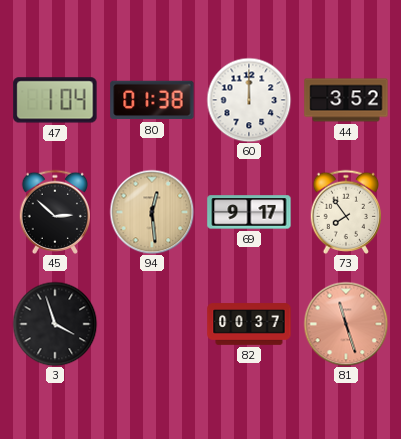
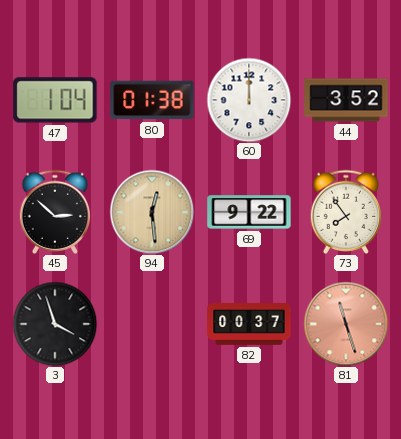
69: 9:17 -> 9:22 (249, 212)
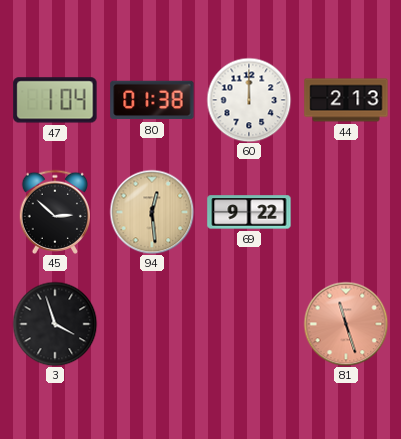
44: 3:52 -> 2:13 (346, 100)
73: 7:54 -> none (345, 212)
82: 00:37 -> none (249, 324)
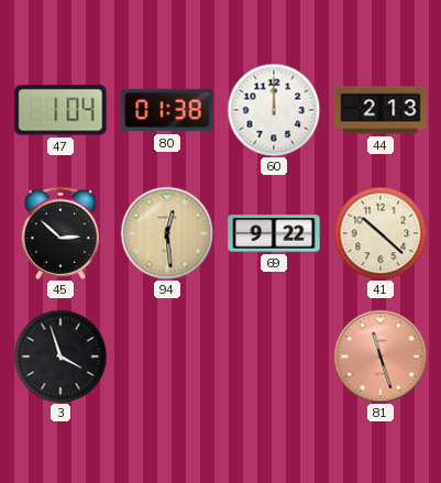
41: none -> 10:22 (381, 233)
